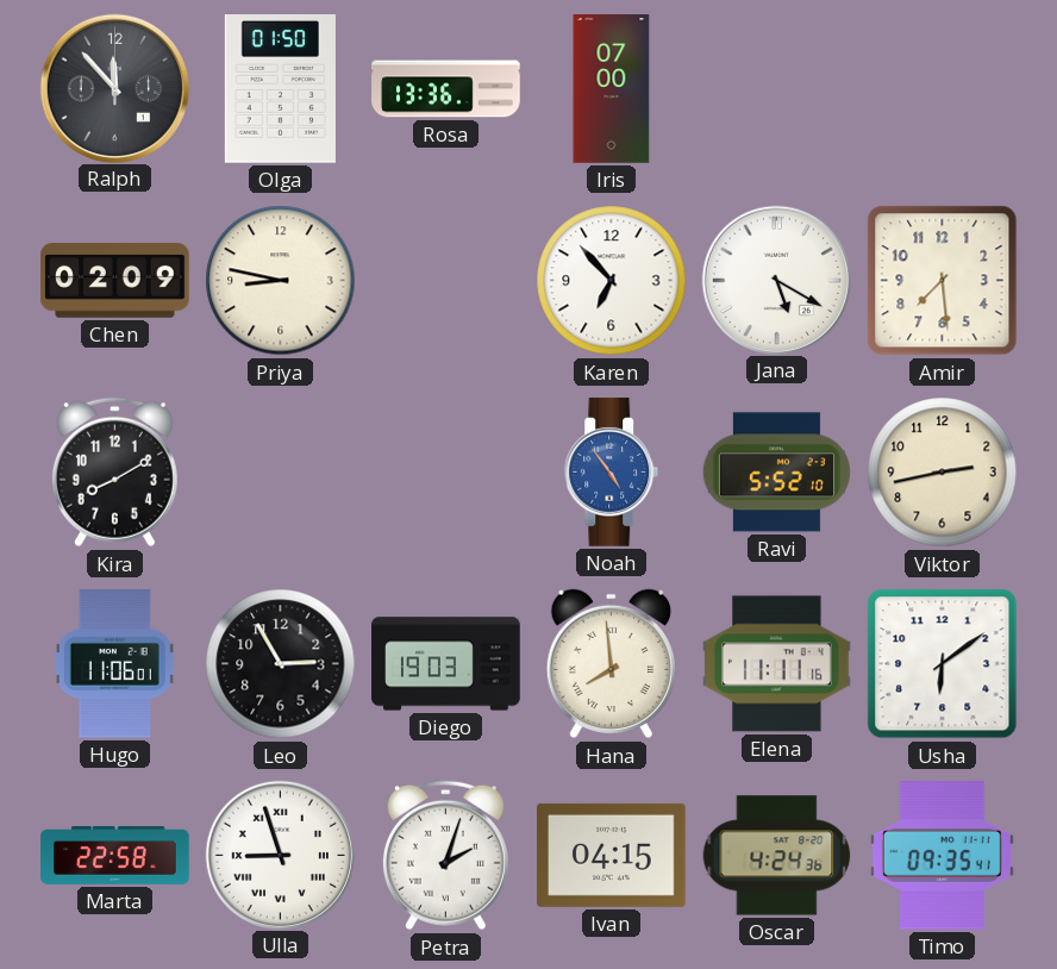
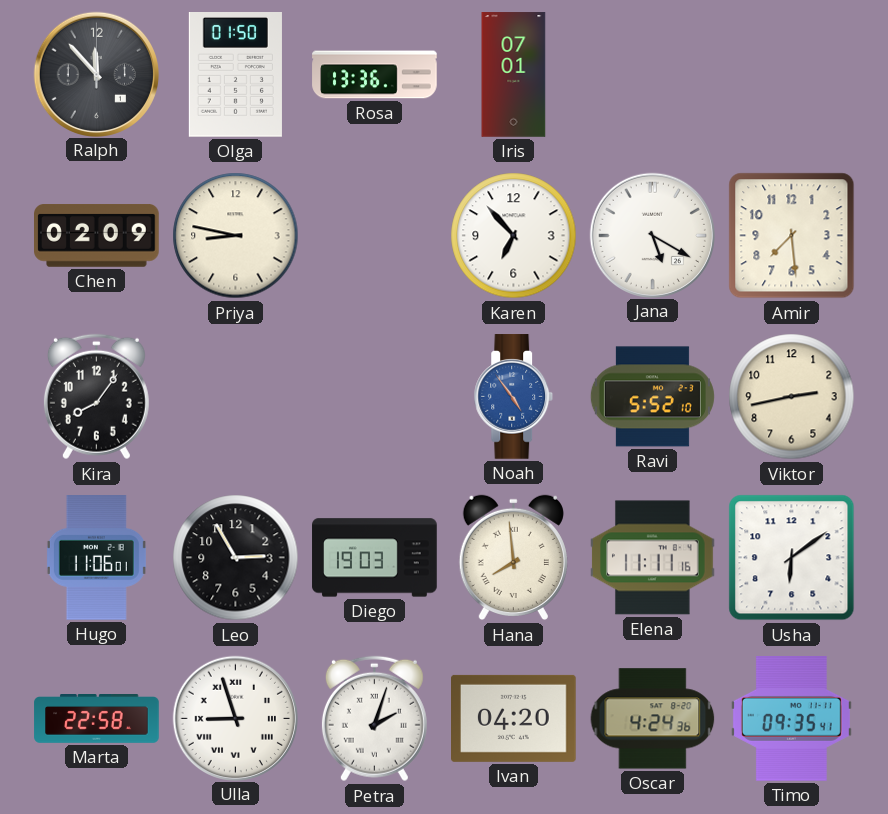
Iris: 07:00 -> 07:01 (514, 75)
Kira: 8:10 -> 8:06 (96, 397)
Ivan: 04:15 -> 04:20 (514, 718)
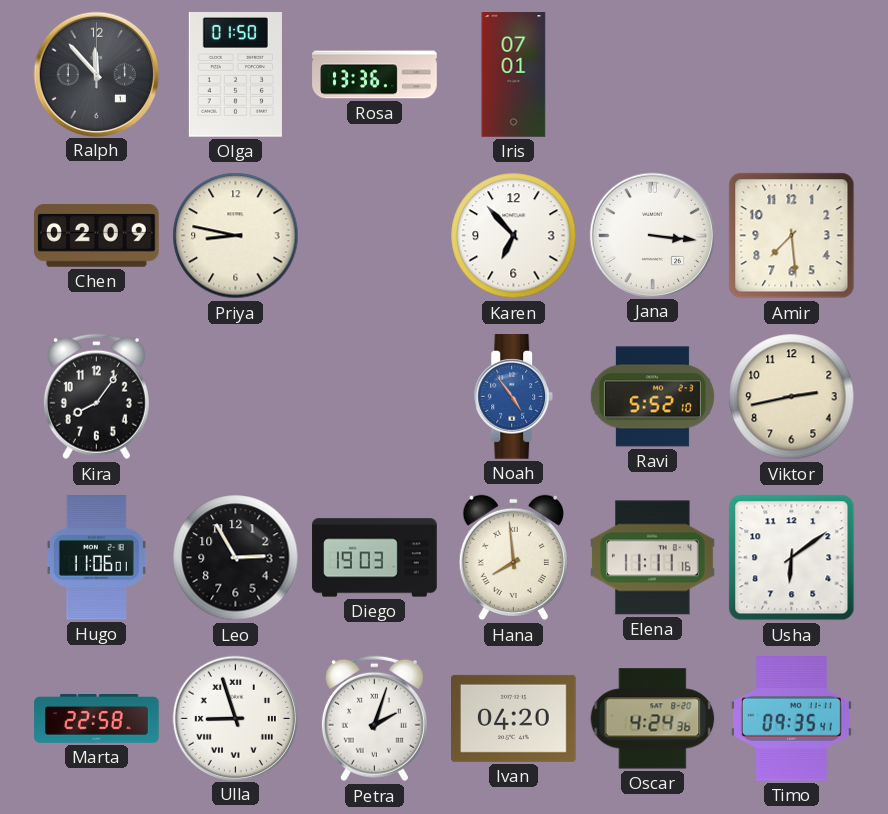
Jana: 5:20 -> 3:16 (652, 235)
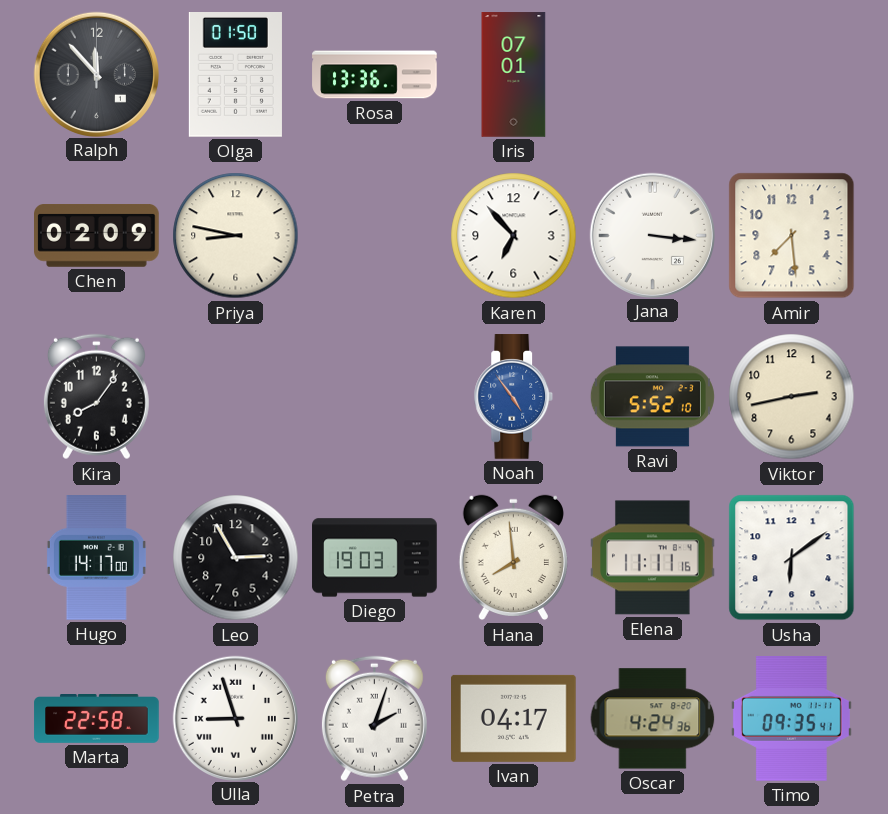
Hugo: 11:06 -> 14:17 (96, 558)
Ivan: 04:20 -> 04:17 (514, 718)
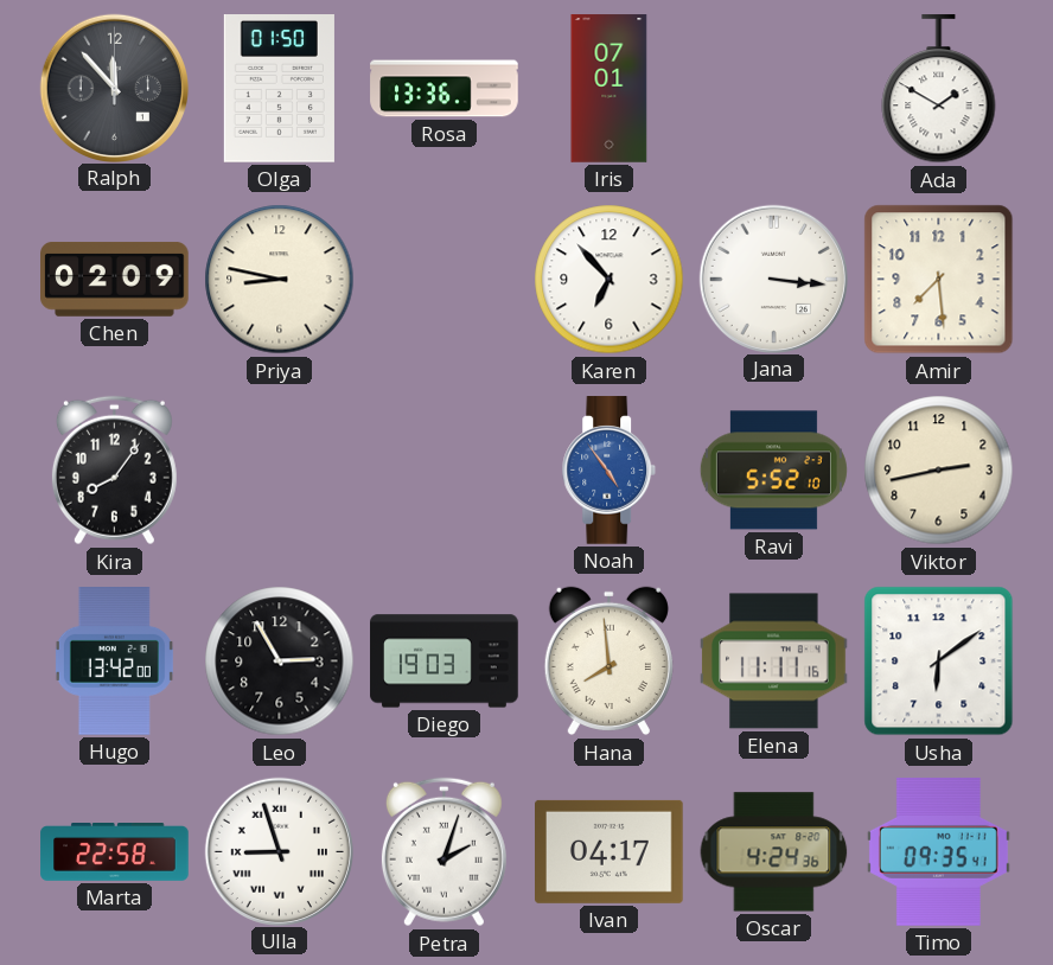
Ada: none -> 1:50 (939, 89)
Hugo: 14:17 -> 13:42 (114, 662)
